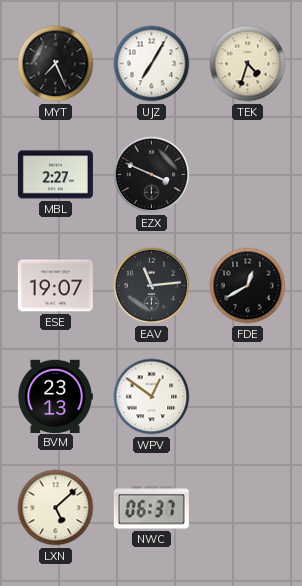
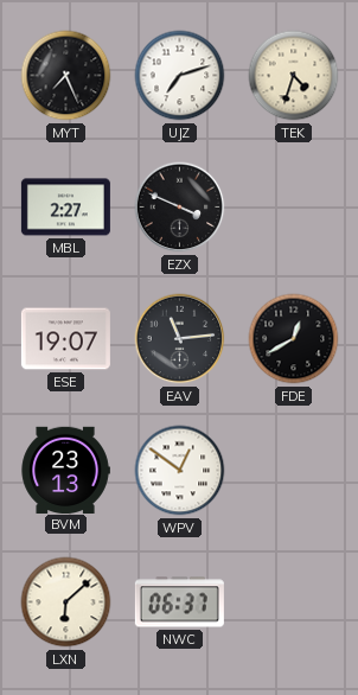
UJZ: 7:05 -> 7:12 (180, 76)
LXN: 5:08 -> 6:08 (66, 602)
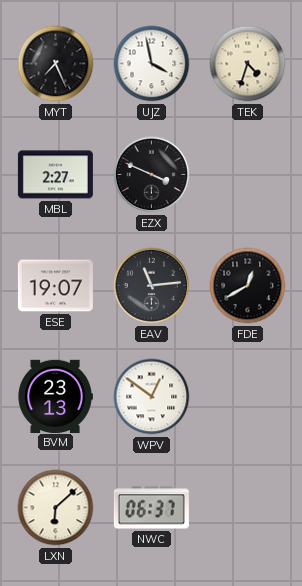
UJZ: 7:12 -> 3:58 (152, 64)
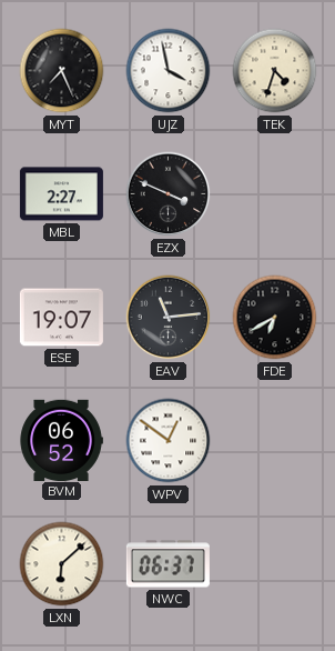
FDE: 12:40 -> 6:40 (275, 318)
BVM: 23:13 -> 06:52 (61, 440)
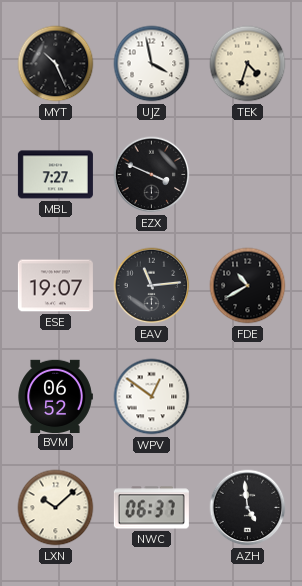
MYT: 7:26 -> 10:26 (56, 64)
MBL: 2:27 -> 7:27 (55, 175)
FDE: 6:40 -> 10:40 (248, 286)
LXN: 6:08 -> 10:08 (56, 508)
AZH: none -> 4:59 (248, 508)
